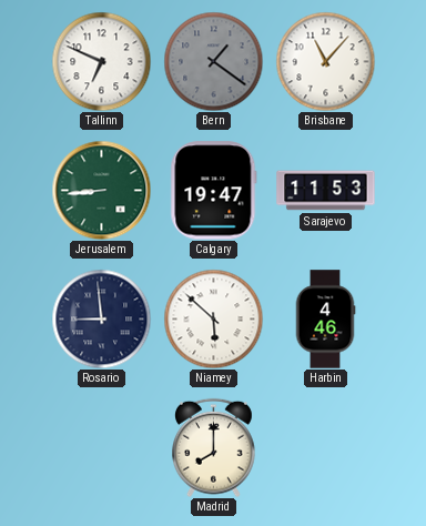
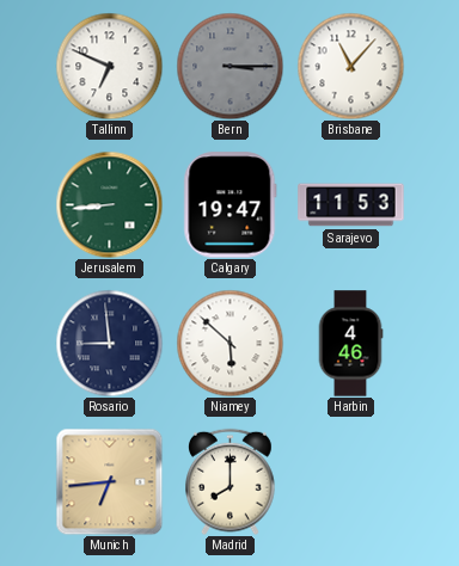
Bern: 1:21 -> 3:15 (229, 66)
Munich: none -> 6:44 (109, 481)
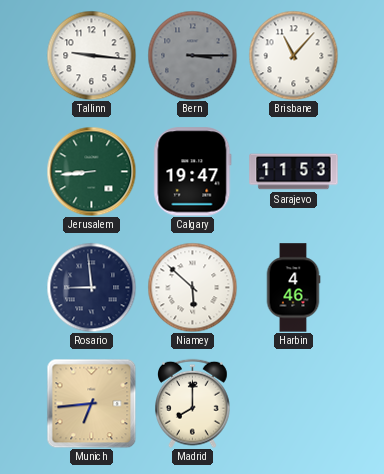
Tallinn: 6:49 -> 9:16 (91, 55)
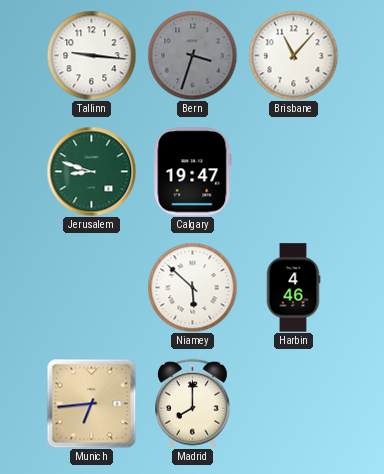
Bern: 3:15 -> 3:33 (192, 55)
Jerusalem: 8:44 -> 8:48 (91, 171)
Sarajevo: 11:53 -> none (294, 172)
Rosario: 8:59 -> none (91, 287)
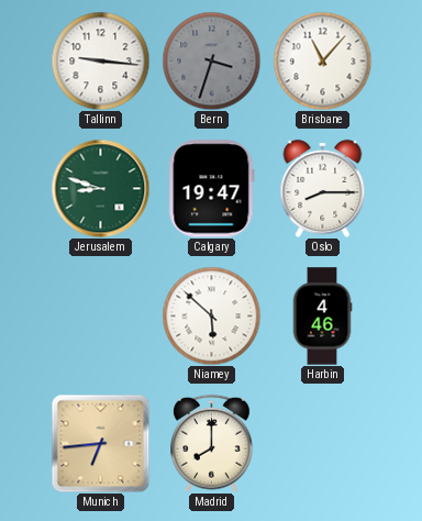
Oslo: none -> 8:15 (323, 188)
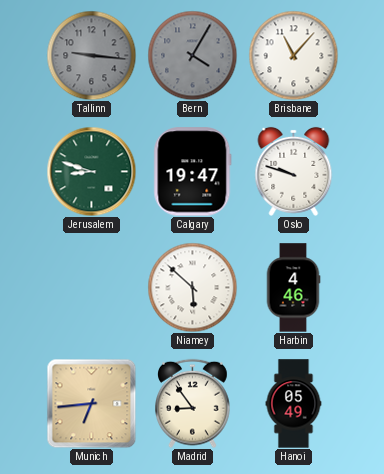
Tallinn dial: white -> grey (91, 55)
Bern: 3:33 -> 4:05 (192, 55)
Oslo: 8:15 -> 9:48 (294, 171)
Madrid: 8:00 -> 8:54 (193, 403)
Hanoi: none -> 05:49 (294, 404)
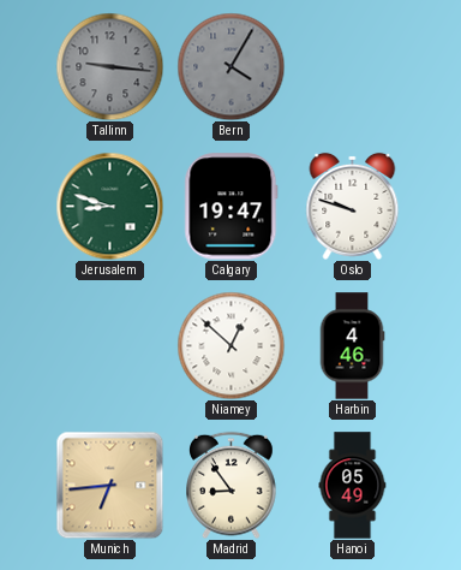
Brisbane: 11:07 -> none (293, 55)
Niamey: 5:52 -> 12:52 (230, 345)
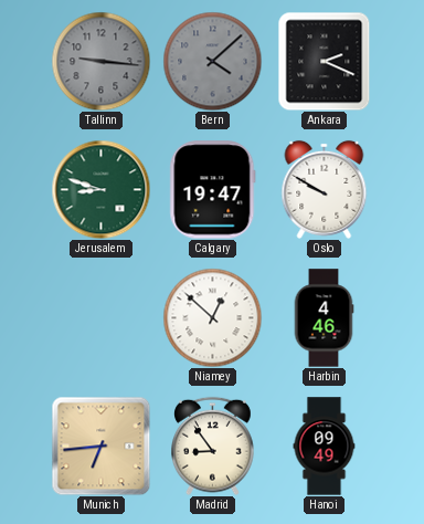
Bern: 4:05 -> 4:08 (212, 61)
Ankara: none -> 2:19 (325, 61)
Oslo: 9:48 -> 9:50 (325, 189)
Hanoi: 05:49 -> 09:49 (325, 447)
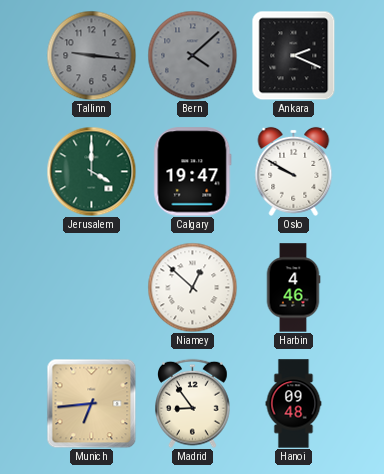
Jerusalem: 8:48 -> 4:00 (91, 171)
Hanoi: 09:49 -> 09:48 (294, 404)
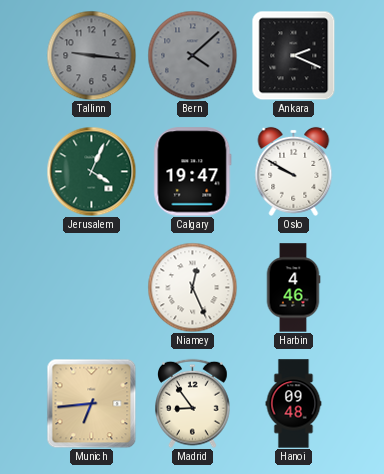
Jerusalem: 4:00 -> 4:04 (91, 171)
Niamey: 12:52 -> 12:26 (192, 287)
